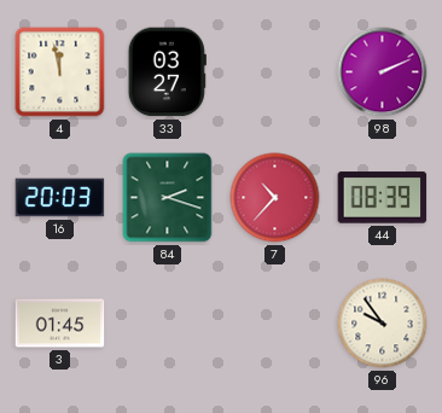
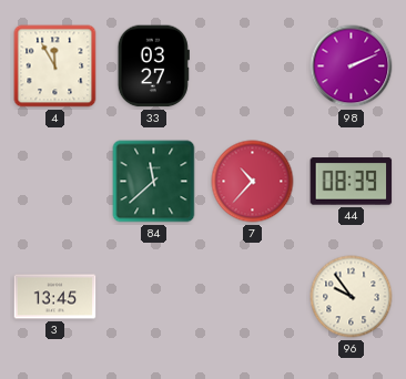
4: 11:58 -> 11:55 (55, 66)
16: 20:03 -> none (60, 198)
84: 2:18 -> 11:38 (154, 182)
3: 01:45 -> 13:45 (55, 297)
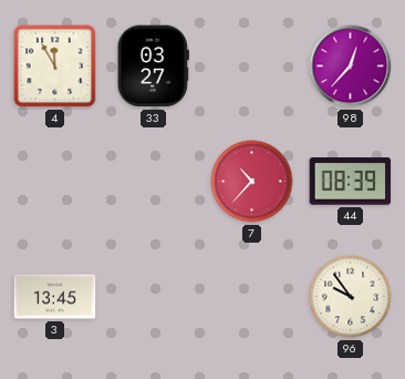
98: 2:11 -> 12:37 (351, 66)
84: 11:38 -> none (154, 182)
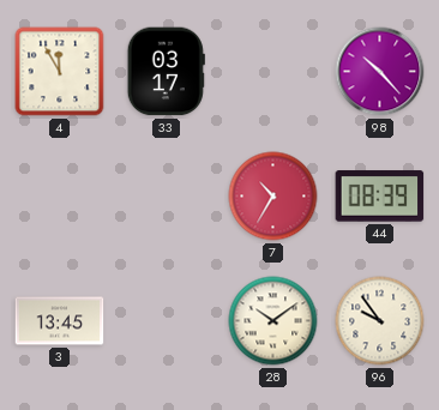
33: 03:27 -> 03:17 (166, 72)
98: 12:37 -> 10:23 (380, 72)
7: 10:37 -> 10:35 (273, 197)
28: none -> 10:09 (273, 321)
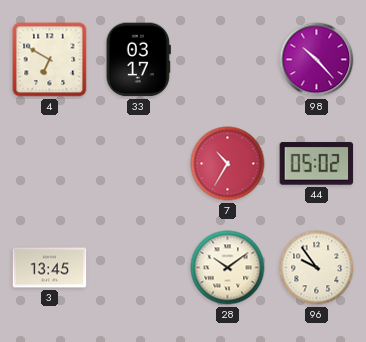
4: 11:55 -> 6:50 (50, 60)
44: 08:39 -> 05:02 (317, 164)
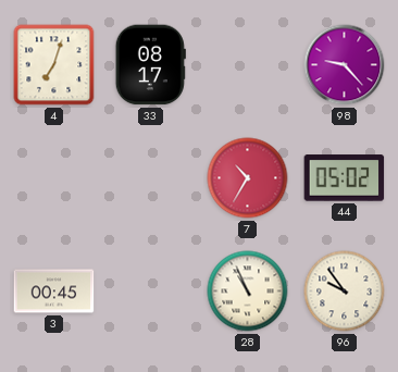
4: 6:50 -> 7:03 (54, 65)
33: 03:17 -> 08:17 (150, 65)
98: 10:23 -> 9:23 (345, 65)
3: 13:45 -> 00:45 (54, 292)
28: 10:09 -> 10:56 (248, 292)
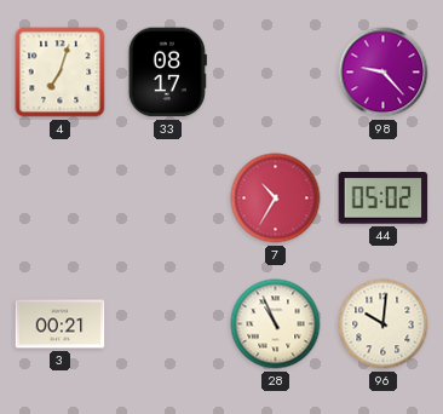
3: 00:45 -> 00:21 (61, 324)
96: 9:54 -> 10:01 (384, 324)
